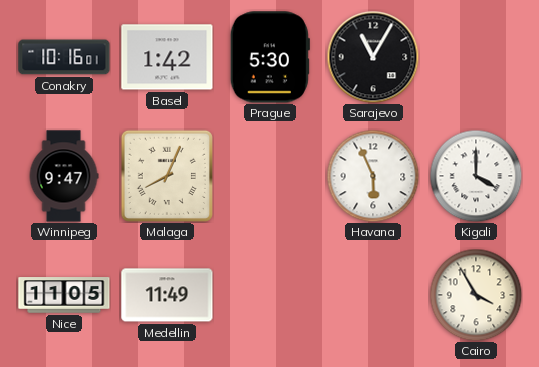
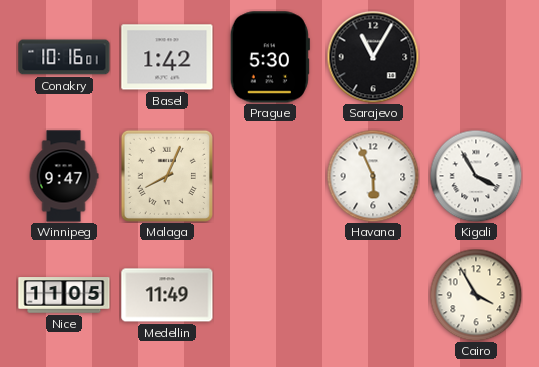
Kigali: 4:00 -> 3:55 (476, 176)
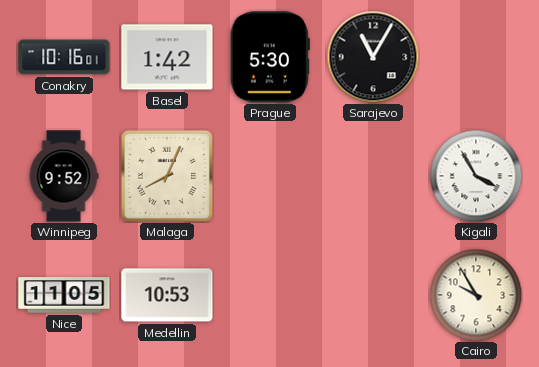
Winnipeg: 9:47 -> 9:52 (64, 176)
Havana: 5:56 -> none (373, 176)
Medellin: 11:49 -> 10:53 (167, 295)
Cairo: 3:55 -> 9:55 (476, 295)
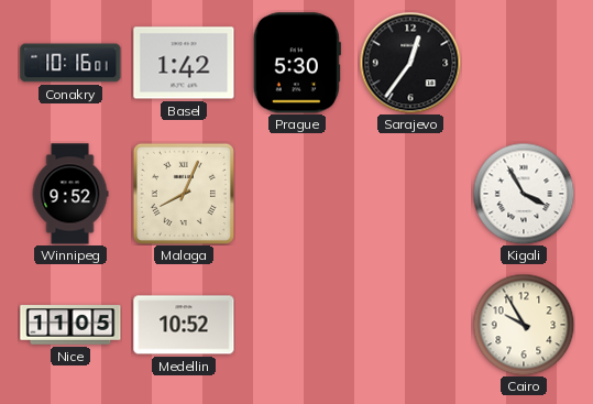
Sarajevo: 11:05 -> 12:36 (410, 63)
Medellin: 10:53 -> 10:52 (184, 325)
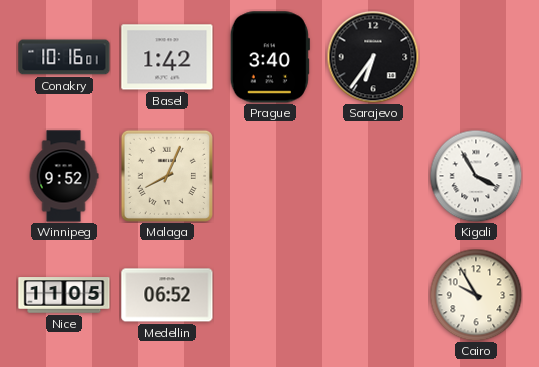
Prague: 5:30 -> 3:40 (270, 57)
Sarajevo: 12:36 -> 6:36 (373, 57)
Medellin: 10:52 -> 06:52 (167, 295)
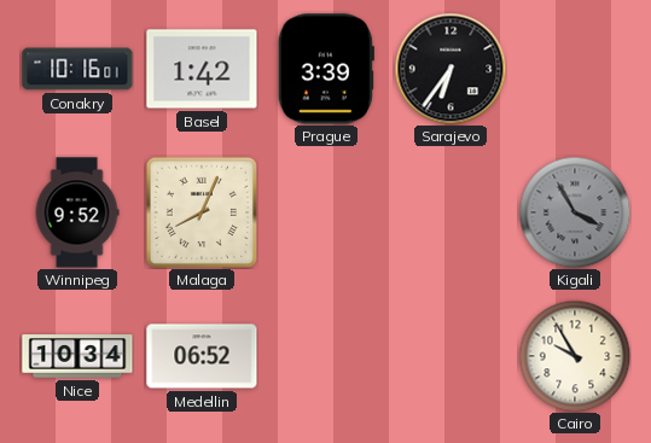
Prague: 3:40 -> 3:39 (326, 69)
Kigali dial: white -> grey (575, 212)
Nice: 11:05 -> 10:34 (77, 356)
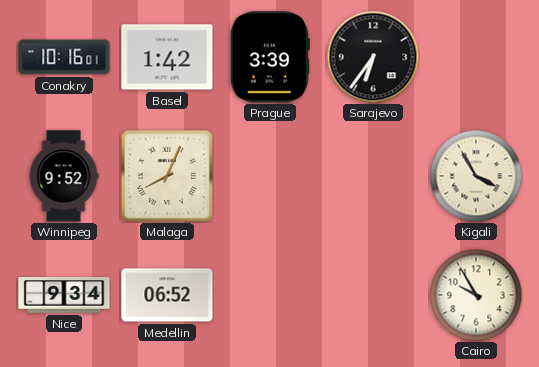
Kigali dial: grey -> cream (476, 176)
Nice: 10:34 -> 9:34 (64, 295)
